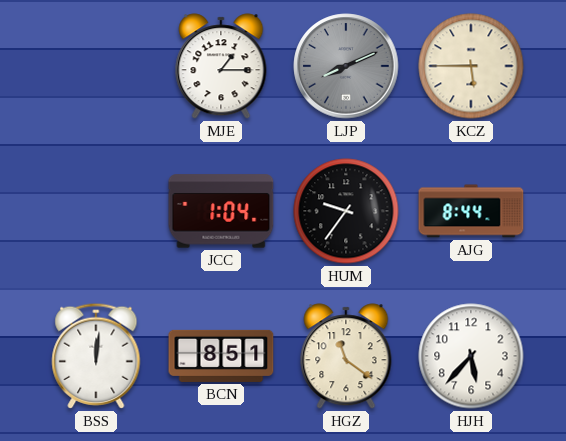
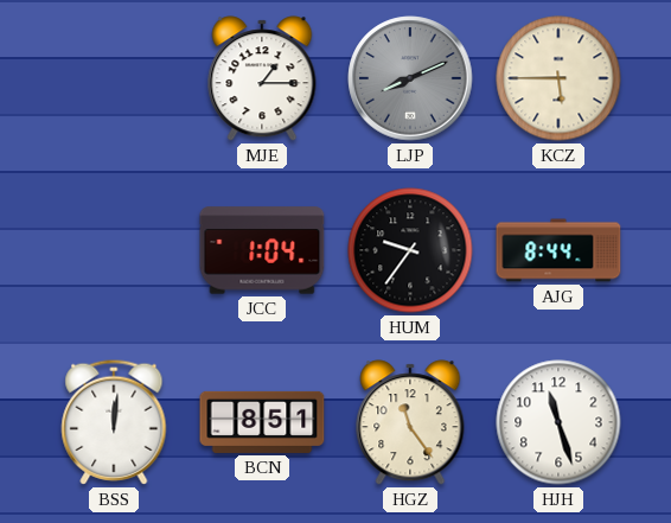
HGZ: 11:21 -> 11:24 (410, 422)
HJH: 5:37 -> 11:27 (558, 422)
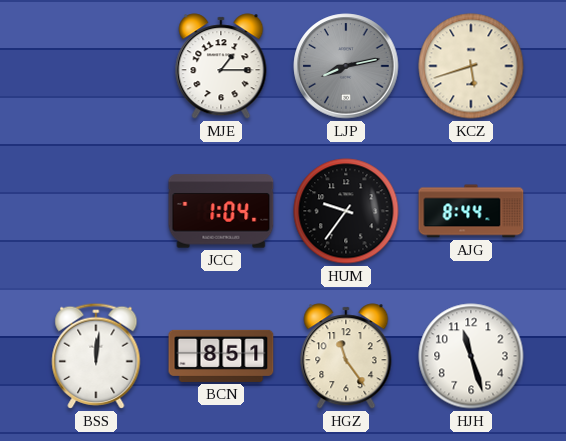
LJP: 8:11 -> 8:13 (346, 66)
KCZ: 5:45 -> 5:42 (471, 66)
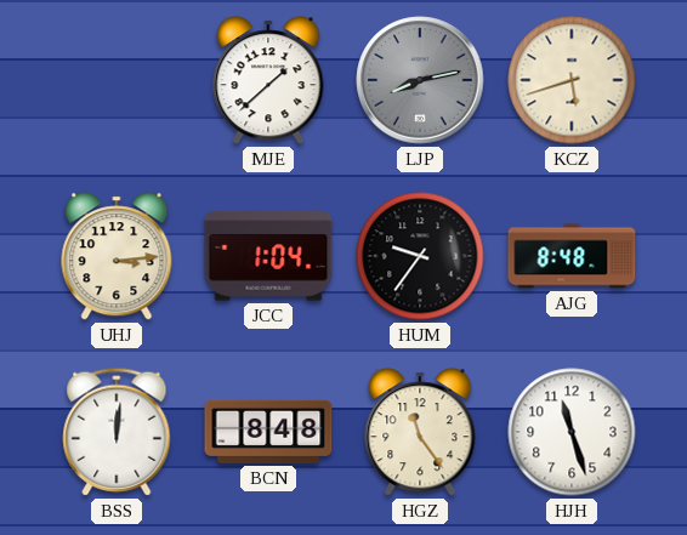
MJE: 1:15 -> 1:38 (268, 80)
UHJ: none -> 3:14 (117, 256)
AJG: 8:44 -> 8:48 (572, 256)
BCN: 8:51 -> 8:48 (268, 432)
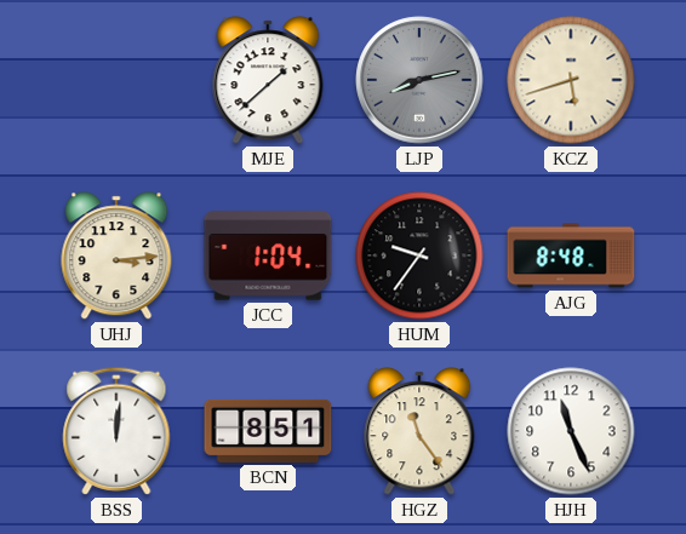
BCN: 8:48 -> 8:51 (268, 431)
HJH: 11:27 -> 11:26 (571, 431)
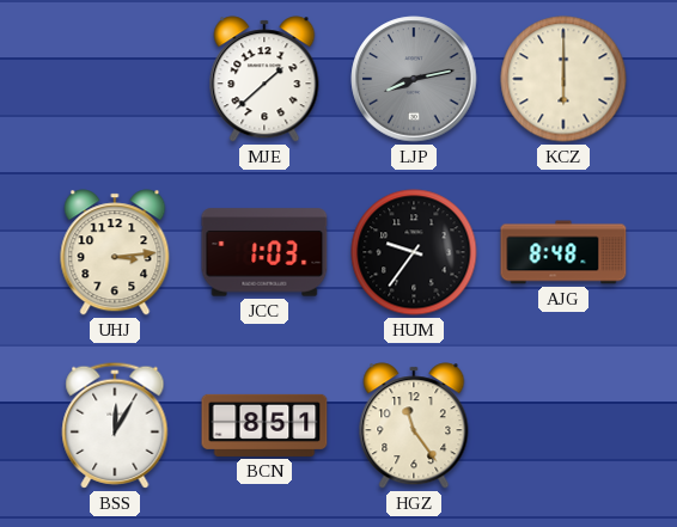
KCZ: 5:42 -> 6:00 (563, 79)
JCC: 1:04 -> 1:03 (264, 252)
BSS: 12:01 -> 12:05 (115, 425)
HJH: 11:26 -> none (571, 431)
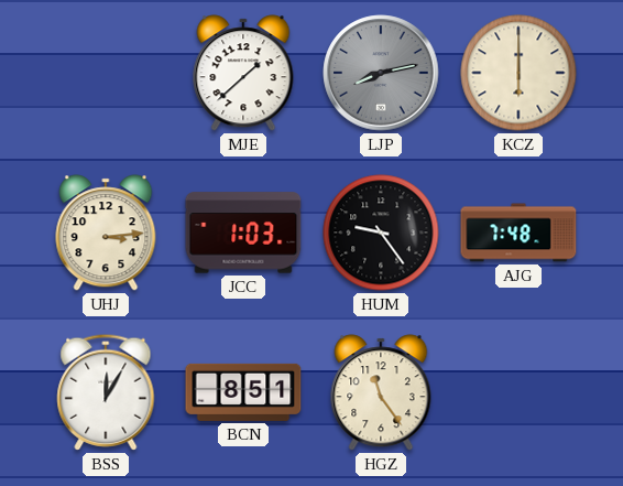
HUM: 9:36 -> 9:24 (381, 233)
AJG: 8:48 -> 7:48 (518, 233)
